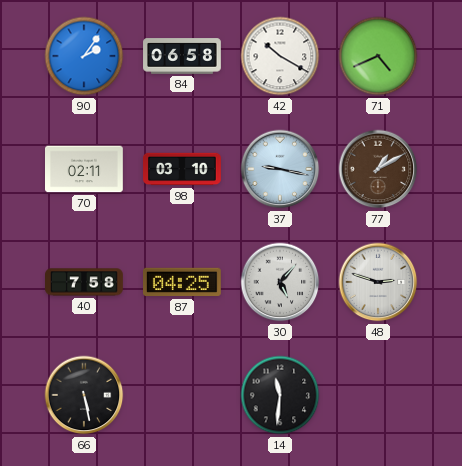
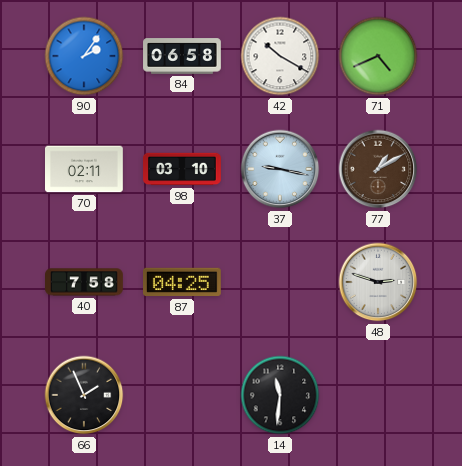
30: 5:07 -> none (280, 282)
66: 5:28 -> 1:56 (84, 395)
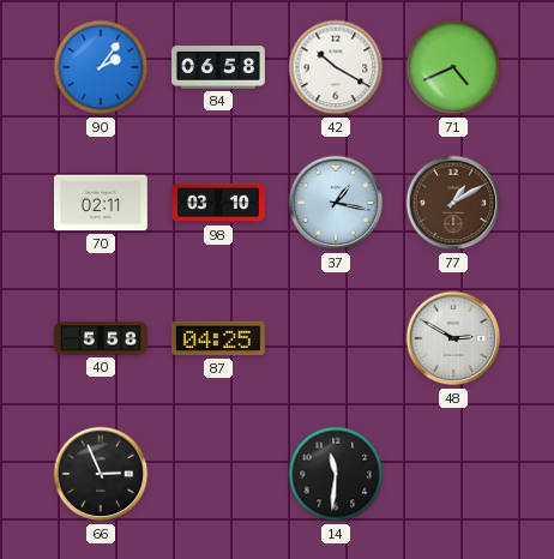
37: 9:17 -> 1:17 (336, 203)
40: 7:58 -> 5:58 (101, 338)
48: 2:48 -> 2:50 (453, 338)
66: 1:56 -> 2:56 (101, 474)
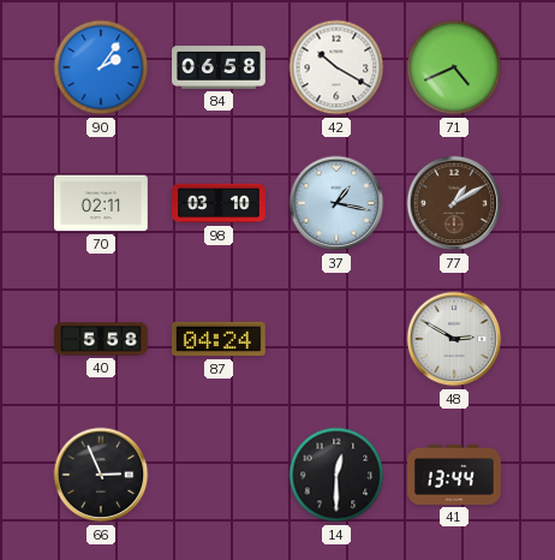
87: 04:25 -> 04:24 (220, 339)
14: 11:31 -> 12:30 (336, 475)
41: none -> 13:44 (455, 475)
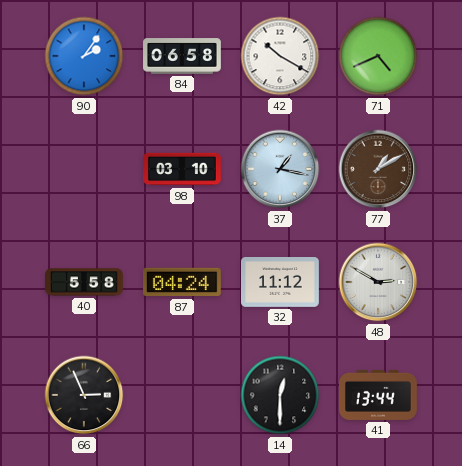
70: 02:11 -> none (102, 203)
32: none -> 11:12 (281, 283)
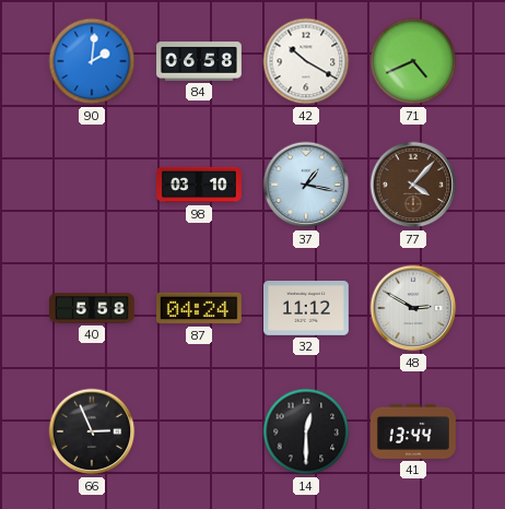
90: 2:06 -> 2:01 (92, 61)
77: 1:10 -> 4:07 (413, 185)
